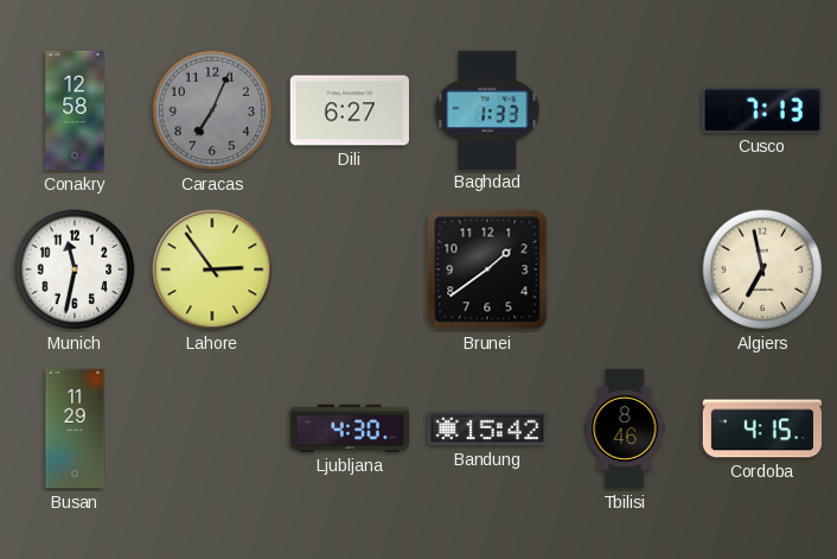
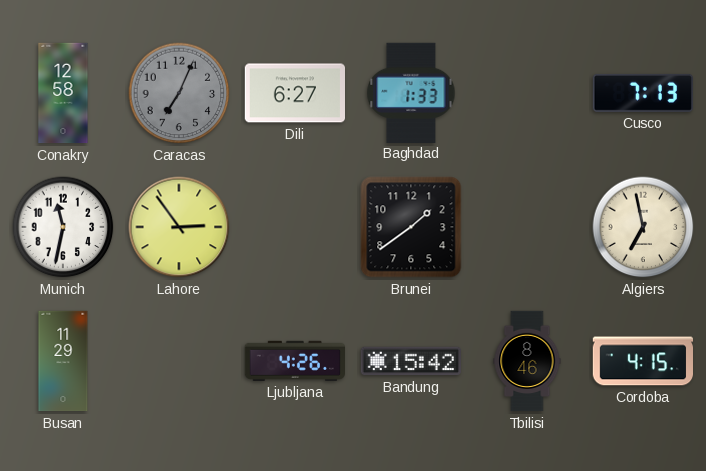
Ljubljana: 4:30 -> 4:26 (294, 361)
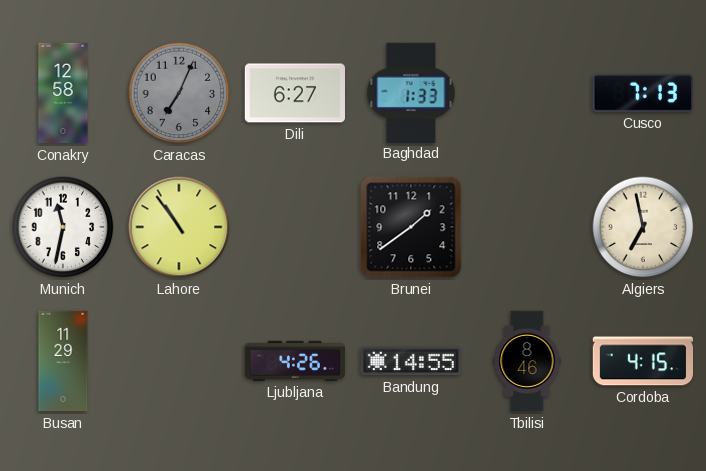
Lahore: 2:54 -> 10:54 (179, 227)
Bandung: 15:42 -> 14:55 (410, 361)
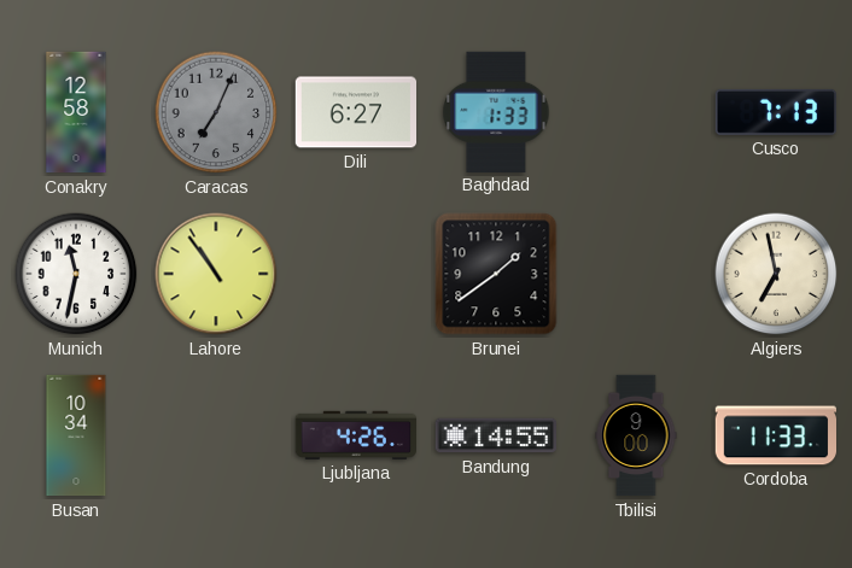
Busan: 11:29 -> 10:34 (76, 435)
Tbilisi: 8:46 -> 9:00 (636, 435)
Cordoba: 4:15 -> 11:33 (775, 435)
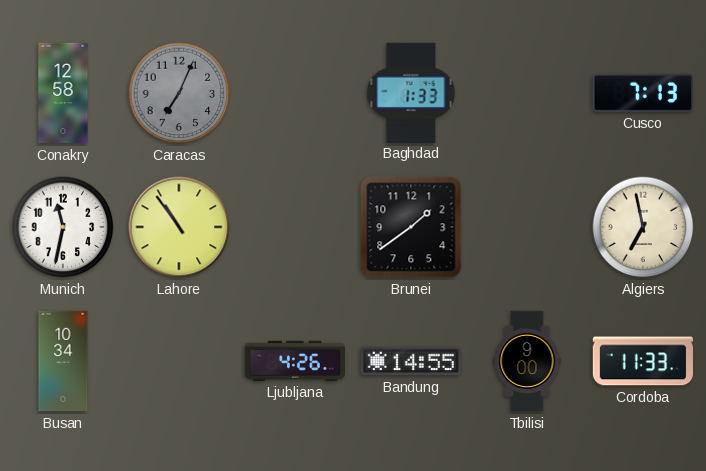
Dili: 6:27 -> none (355, 112)
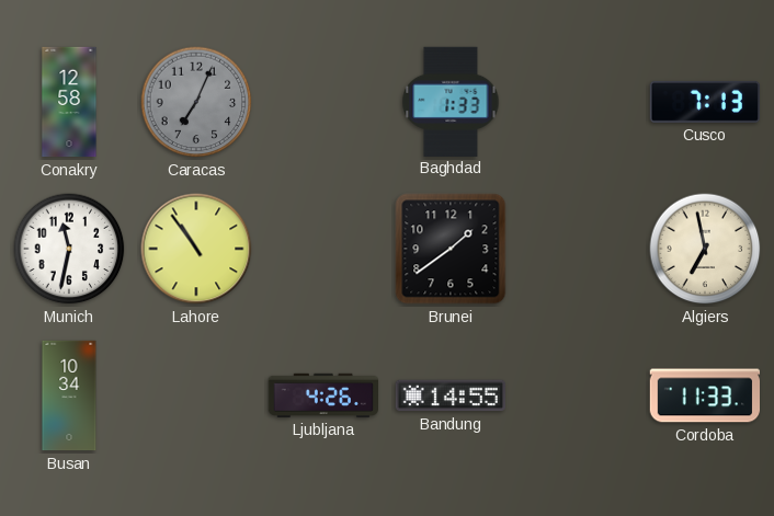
Tbilisi: 9:00 -> none (527, 361)
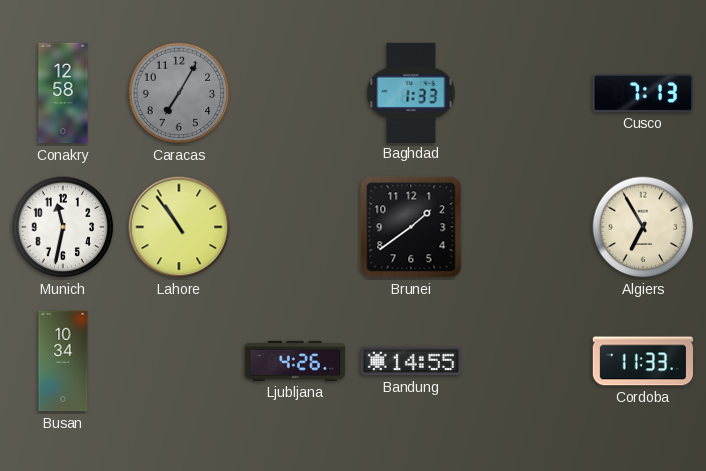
Caracas: 7:04 -> 7:05 (179, 93)
Algiers: 6:58 -> 6:55 (643, 227)
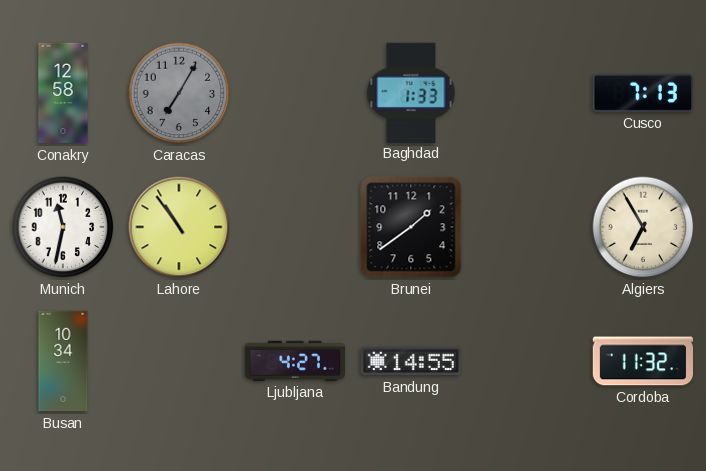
Ljubljana: 4:26 -> 4:27 (294, 361)
Cordoba: 11:33 -> 11:32 (642, 361)
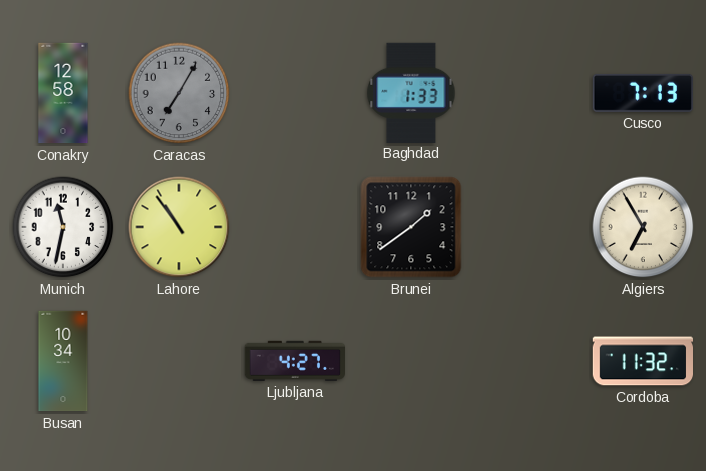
Bandung: 14:55 -> none (410, 361)
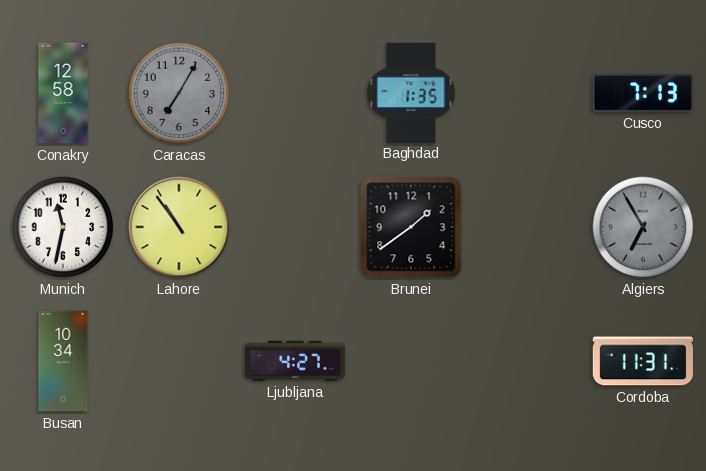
Baghdad: 1:33 -> 1:35 (411, 92)
Algiers dial: cream -> grey (643, 227)
Cordoba: 11:32 -> 11:31 (642, 361)
